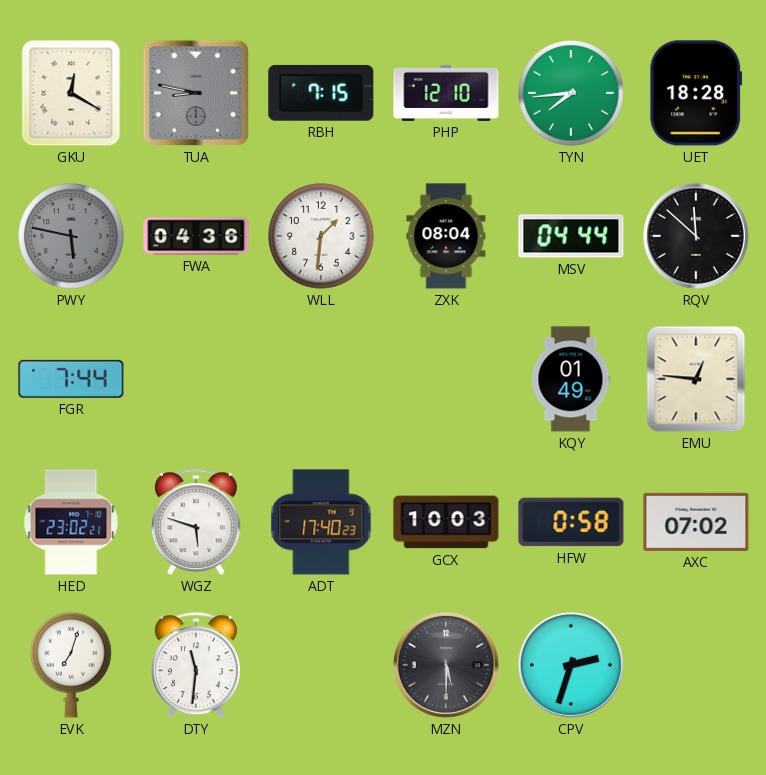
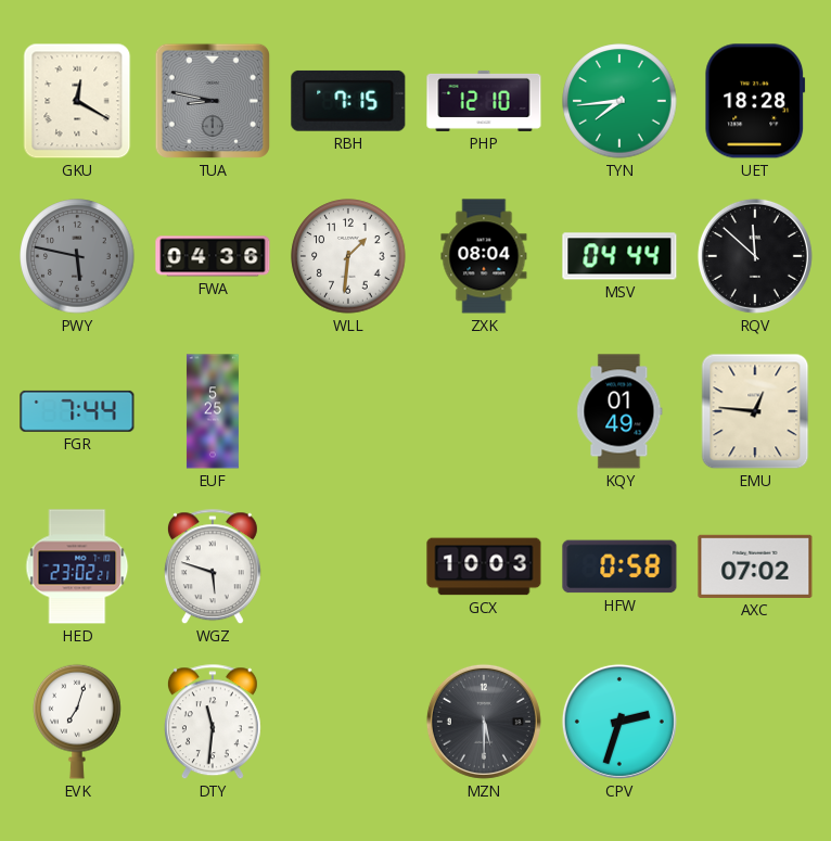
EUF: none -> 5:25 (213, 411)
ADT: 17:40 -> none (321, 522)
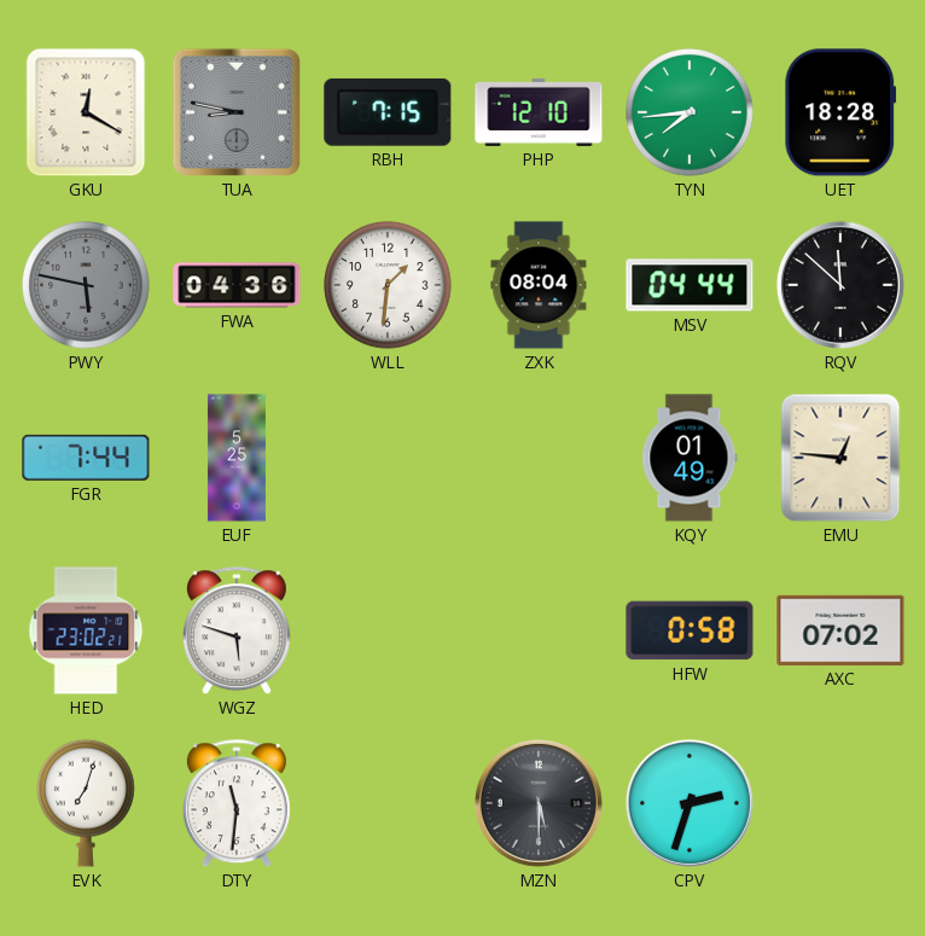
GCX: 10:03 -> none (484, 566)
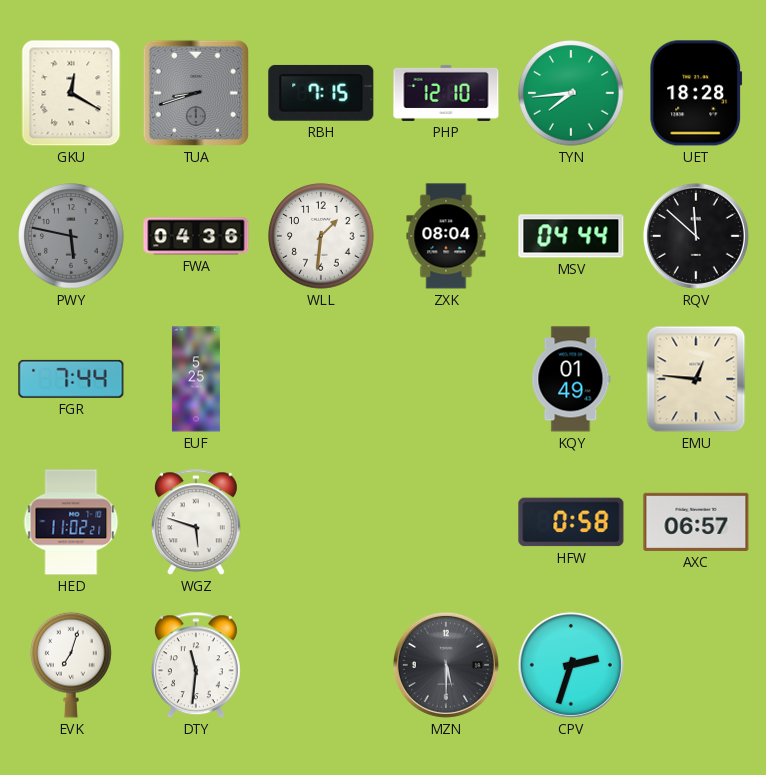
TUA: 8:47 -> 8:42 (196, 93)
HED: 23:02 -> 11:02 (71, 522)
AXC: 07:02 -> 06:57 (696, 522)
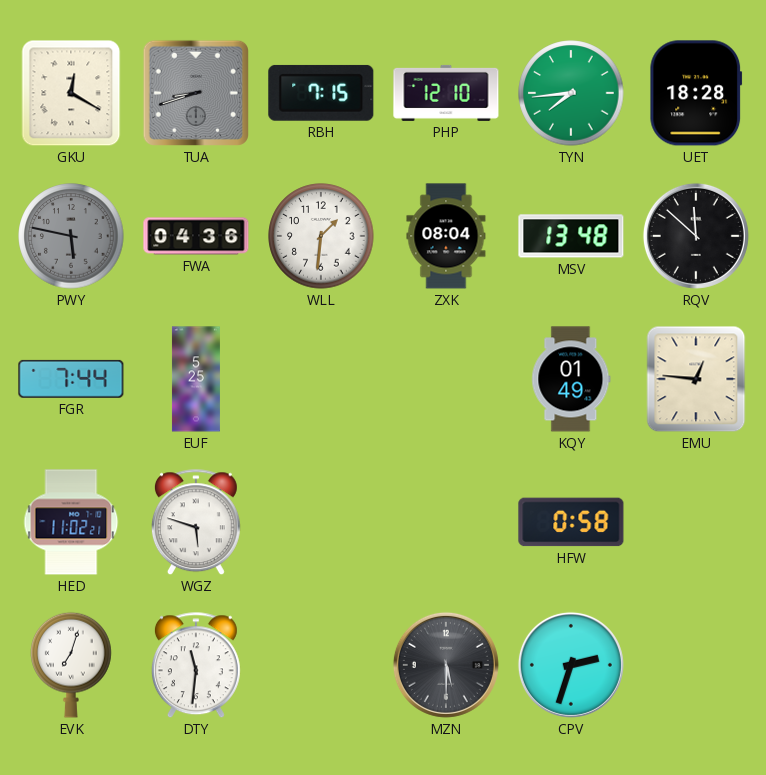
MSV: 04:44 -> 13:48 (571, 236)
AXC: 06:57 -> none (696, 522)
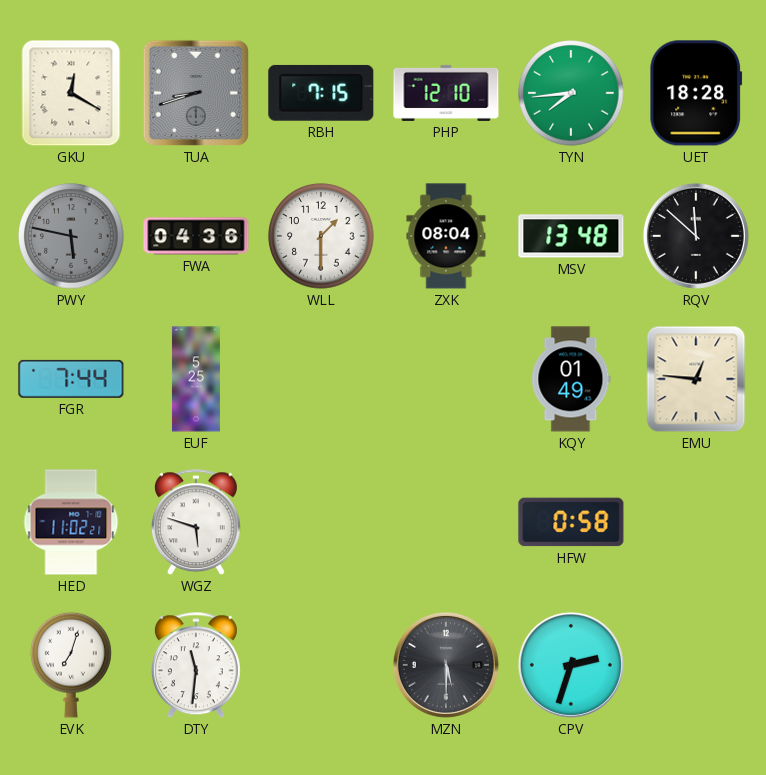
WLL: 1:31 -> 1:30 (321, 236)
